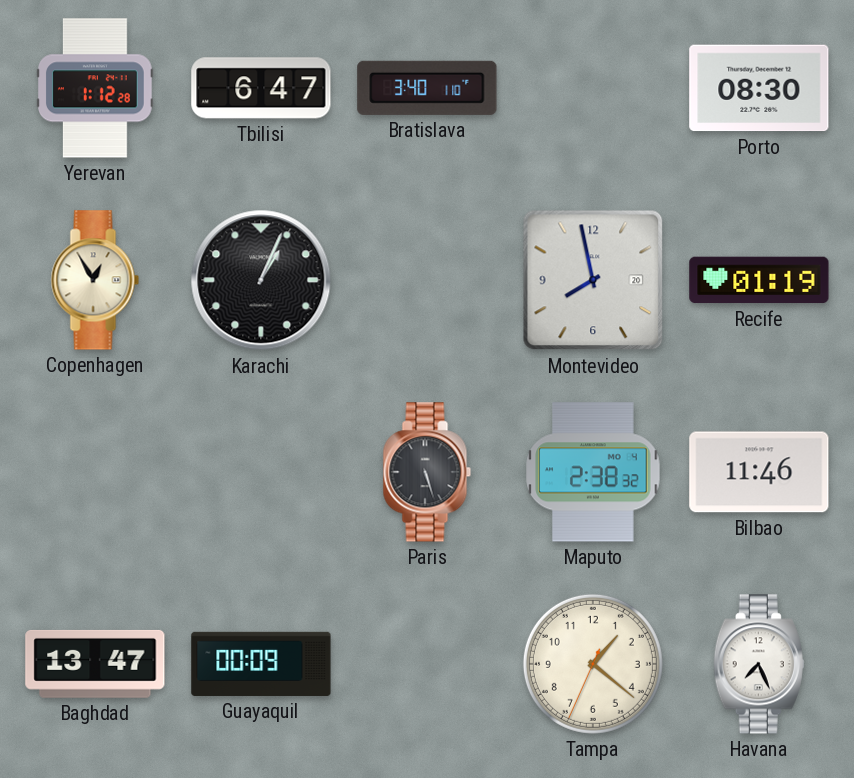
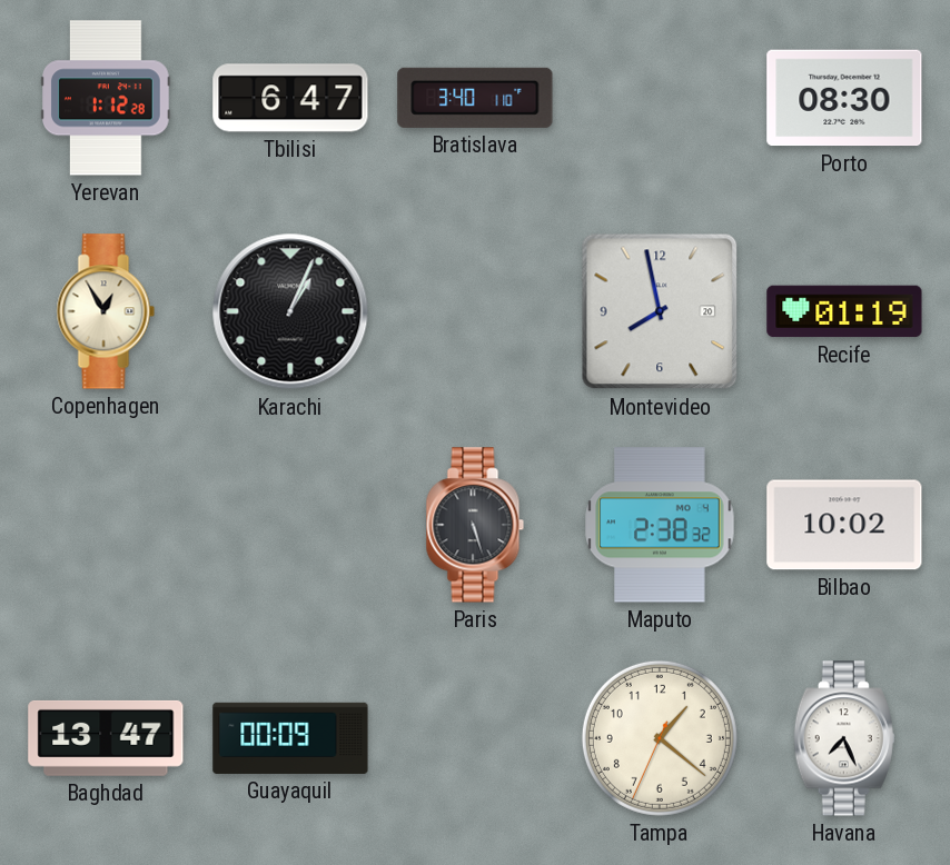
Bilbao: 11:46 -> 10:02 (844, 525)
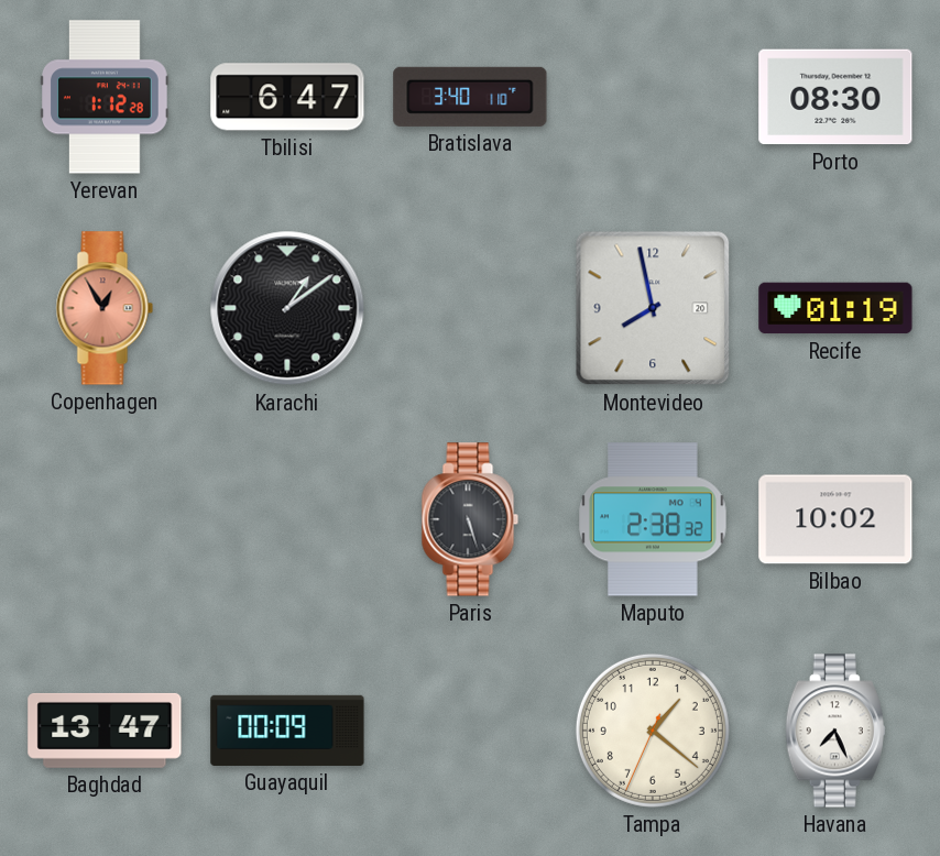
Copenhagen dial: cream -> salmon (105, 308)
Karachi: 1:04 -> 1:09 (287, 308)
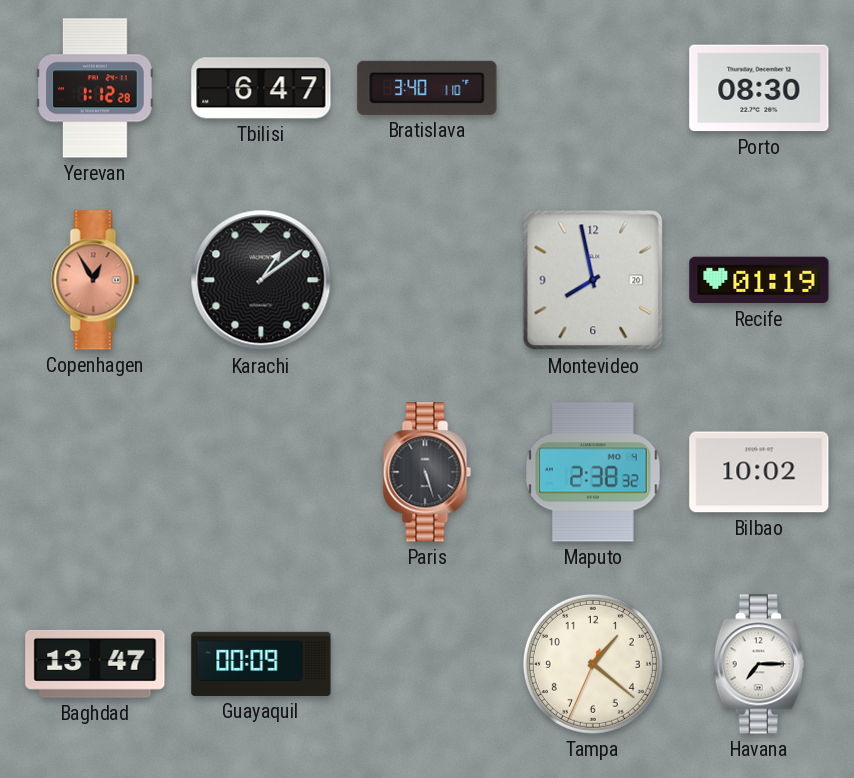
Havana: 7:26 -> 7:15 (759, 664)
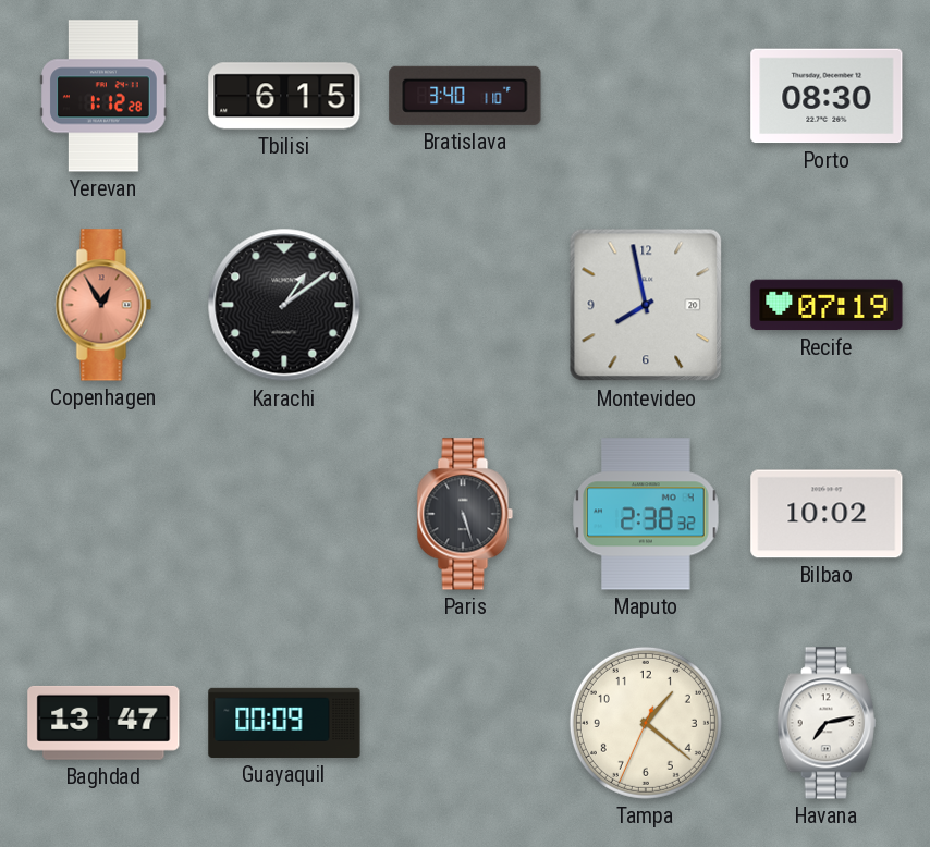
Tbilisi: 6:47 -> 6:15 (284, 96)
Recife: 01:19 -> 07:19 (827, 305)
Havana: 7:15 -> 7:13 (827, 723)
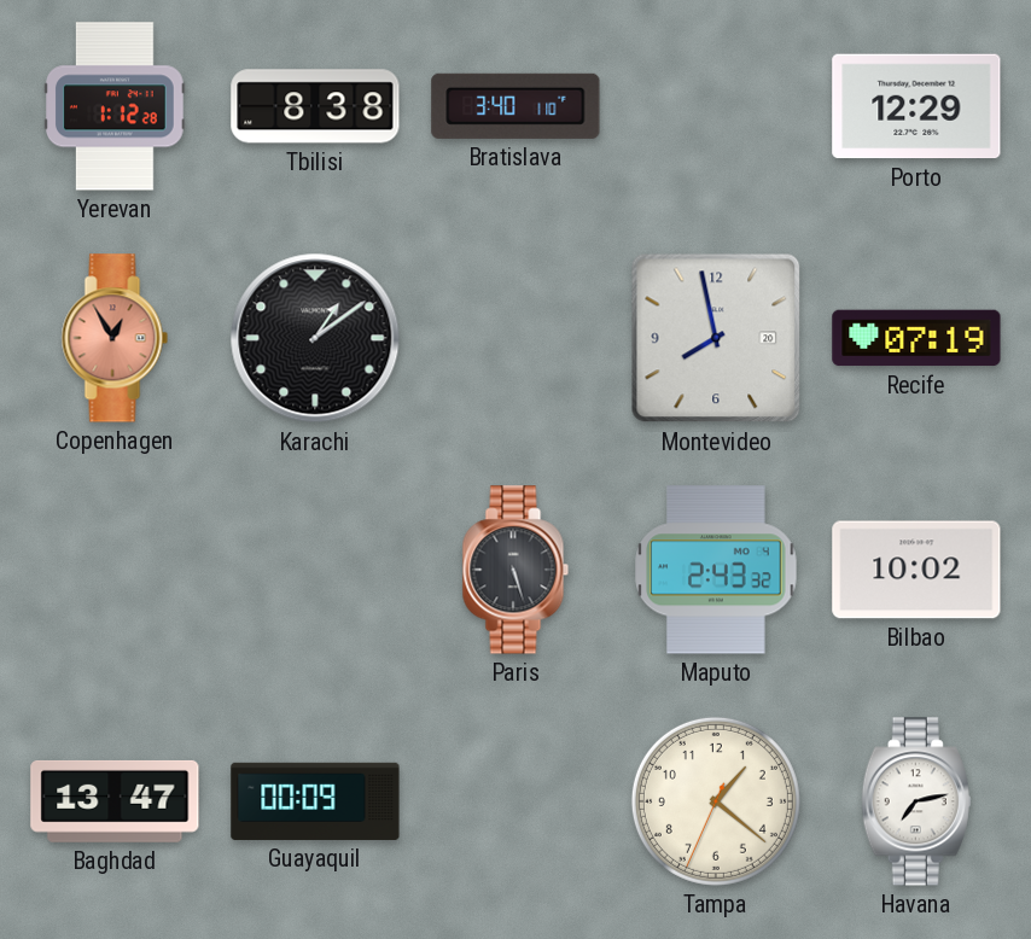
Tbilisi: 6:15 -> 8:38 (315, 106)
Porto: 08:30 -> 12:29 (916, 106)
Maputo: 2:38 -> 2:43 (716, 570)
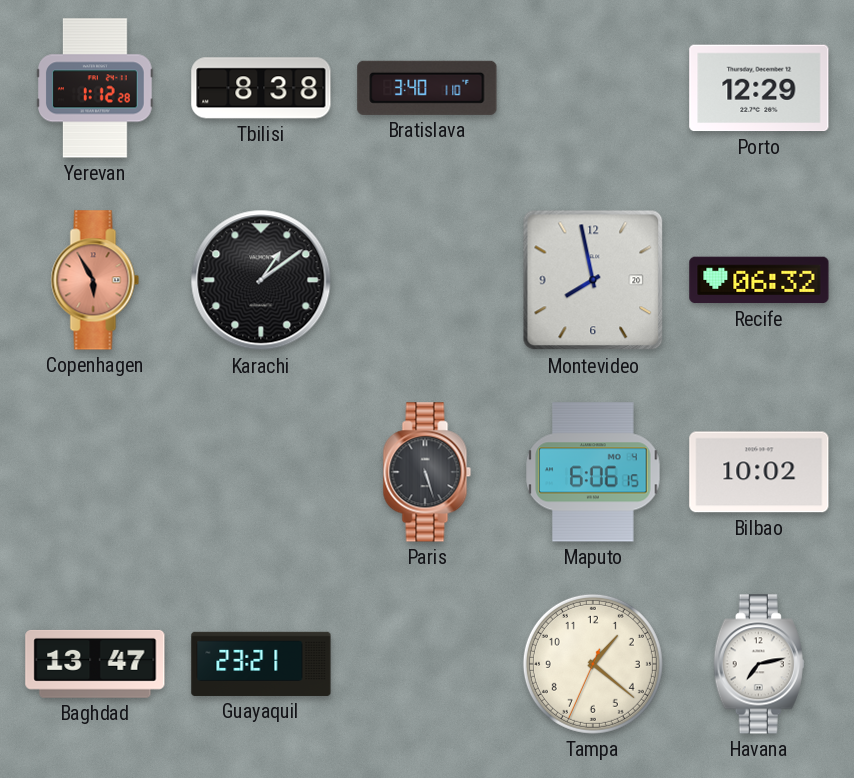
Copenhagen: 12:55 -> 5:55 (95, 280)
Recife: 07:19 -> 06:32 (759, 280)
Maputo: 2:43 -> 6:06 (593, 472)
Guayaquil: 00:09 -> 23:21 (261, 664)
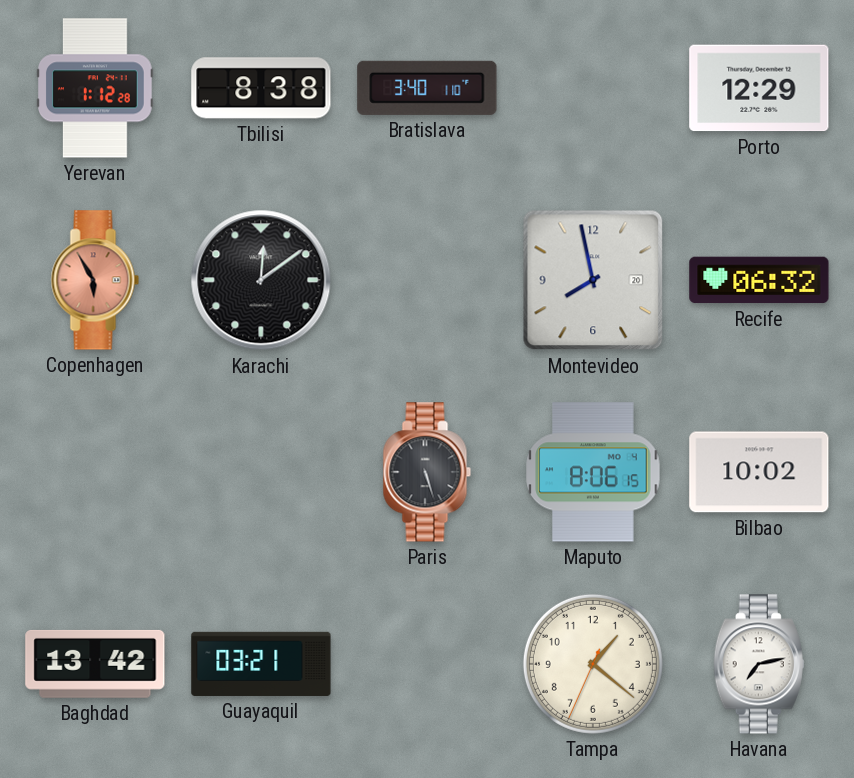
Karachi: 1:09 -> 12:09 (261, 280)
Maputo: 6:06 -> 8:06 (593, 472)
Baghdad: 13:47 -> 13:42 (95, 664)
Guayaquil: 23:21 -> 03:21 (261, 664)
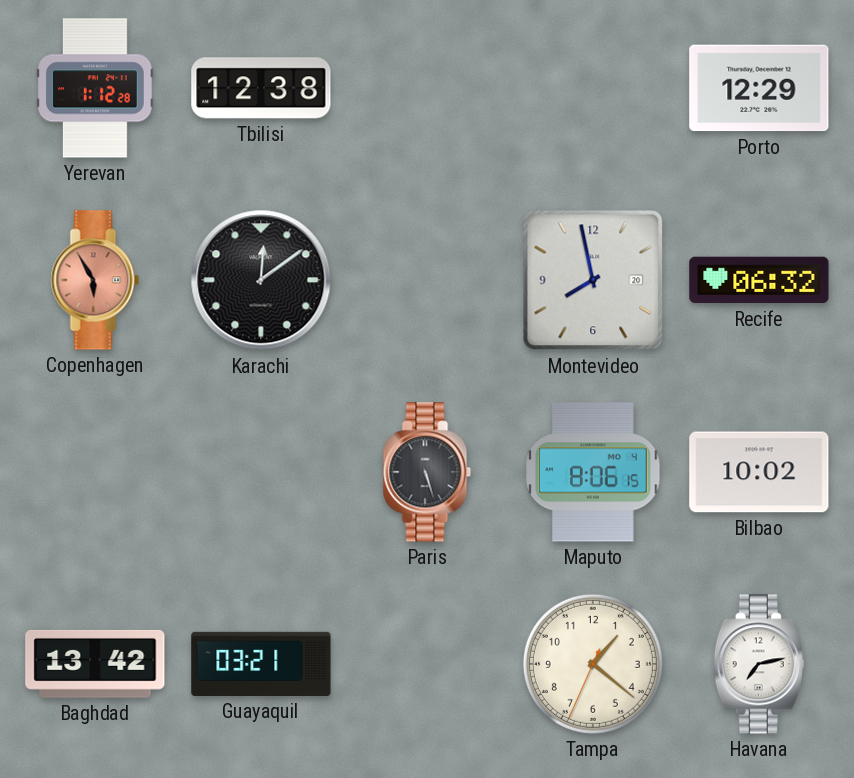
Tbilisi: 8:38 -> 12:38 (261, 88)
Bratislava: 3:40 -> none (427, 88)
